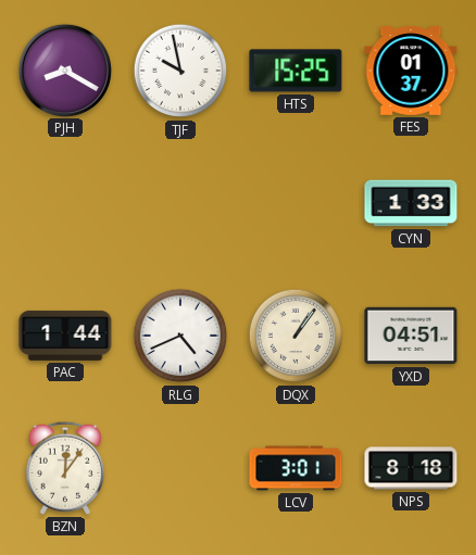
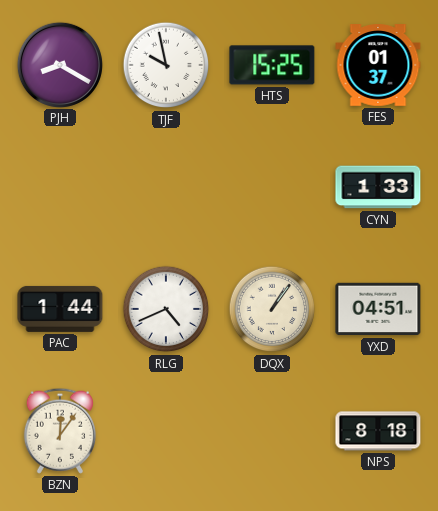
LCV: 3:01 -> none (296, 468)
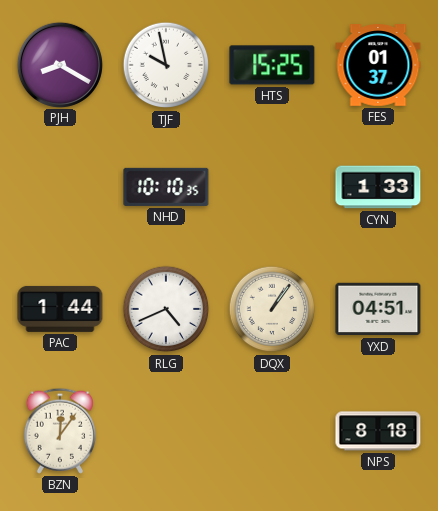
NHD: none -> 10:10 (166, 187)
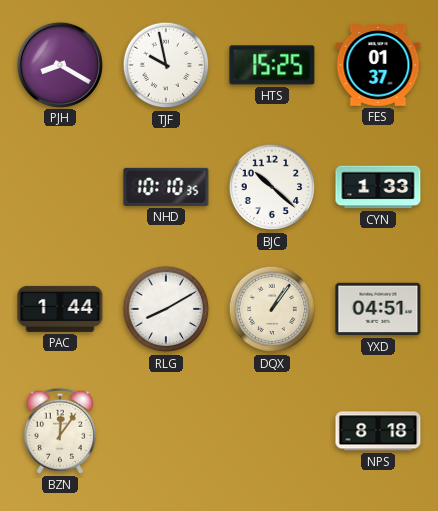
BJC: none -> 10:22 (272, 187)
RLG: 4:41 -> 8:10 (166, 309)
